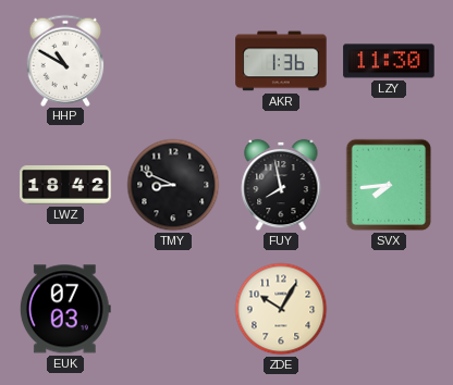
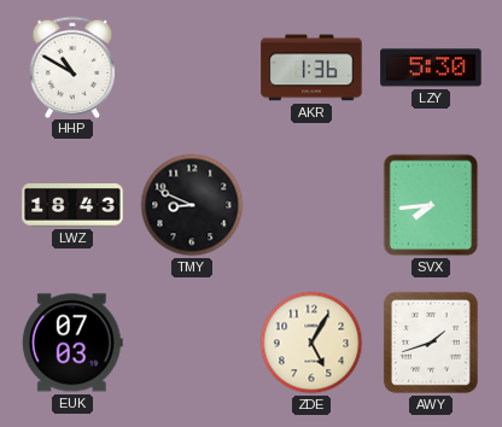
LZY: 11:30 -> 5:30 (431, 68)
LWZ: 18:42 -> 18:43 (72, 205)
FUY: 7:58 -> none (281, 185)
ZDE: 10:05 -> 5:05 (311, 343)
AWY: none -> 1:42 (431, 343)
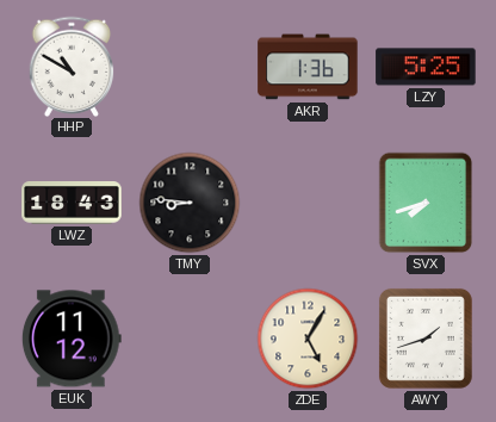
LZY: 5:30 -> 5:25 (426, 67)
TMY: 8:49 -> 8:46 (190, 203)
SVX: 7:44 -> 7:42 (426, 203)
EUK: 07:03 -> 11:12 (72, 339)
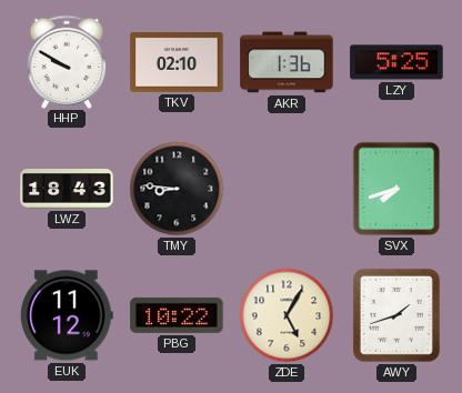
HHP: 10:50 -> 9:50 (67, 61)
TKV: none -> 02:10 (177, 62)
PBG: none -> 10:22 (177, 315)
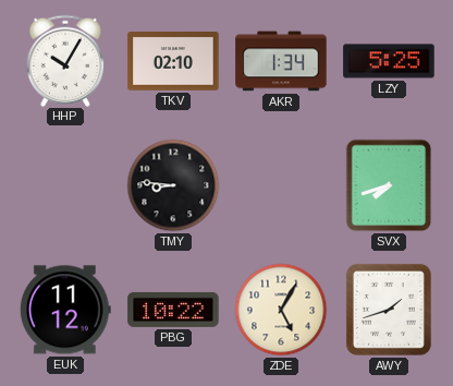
HHP: 9:50 -> 10:05 (65, 60)
AKR: 1:36 -> 1:34 (281, 61)
LWZ: 18:43 -> none (67, 189)
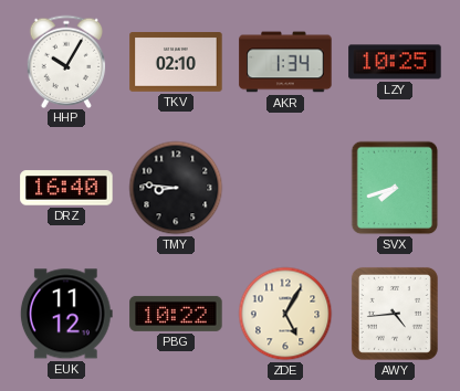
LZY: 5:25 -> 10:25 (395, 62)
DRZ: none -> 16:40 (66, 188)
AWY: 1:42 -> 4:44 (395, 314)
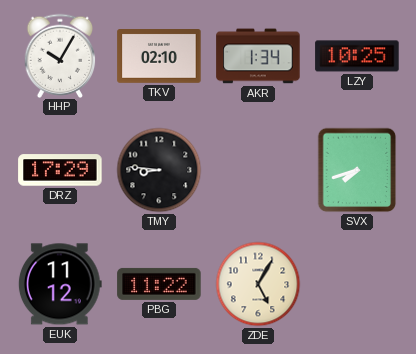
DRZ: 16:40 -> 17:29 (60, 170)
PBG: 10:22 -> 11:22 (159, 284)
AWY: 4:44 -> none (395, 314)
